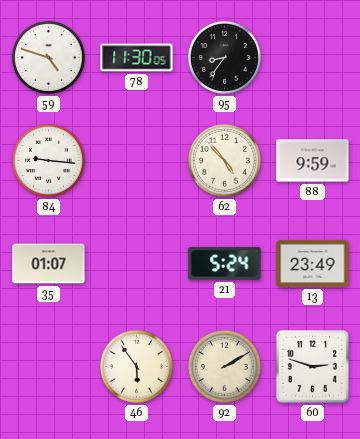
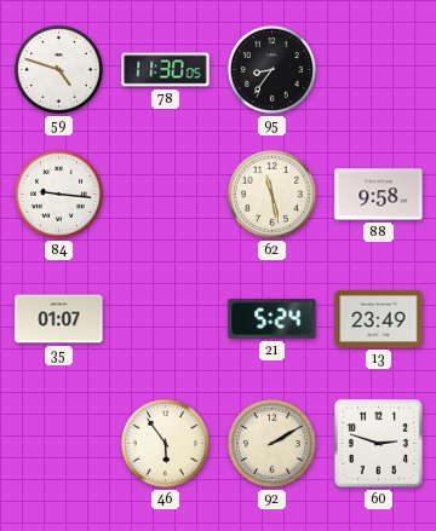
62: 4:53 -> 11:28 (271, 194)
88: 9:59 -> 9:58 (379, 195)
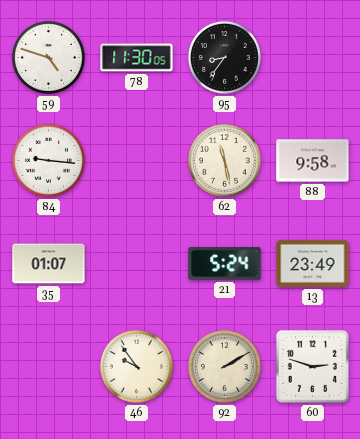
46: 5:54 -> 9:54 (136, 366)
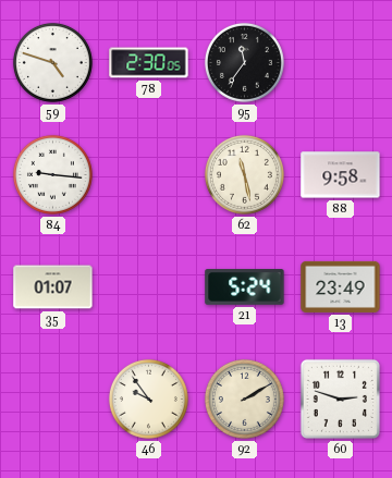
78: 11:30 -> 2:30 (149, 63)
95: 8:36 -> 11:36 (244, 62)
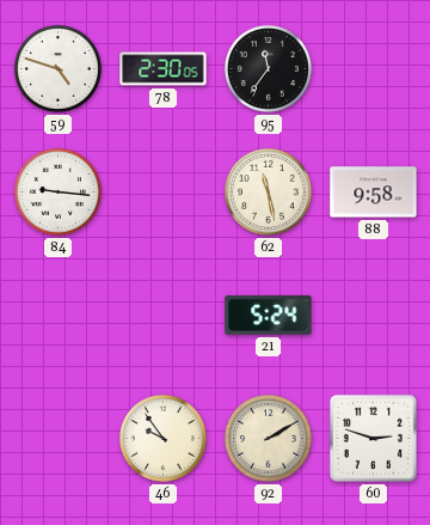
35: 01:07 -> none (53, 287)
13: 23:49 -> none (341, 286)
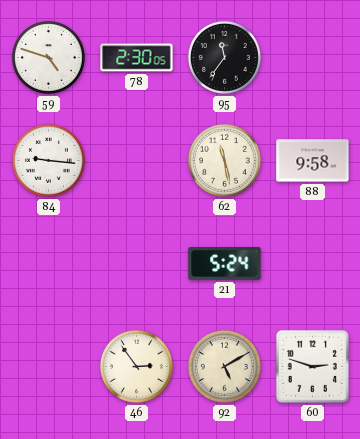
46: 9:54 -> 2:54 (136, 366)
92: 2:10 -> 5:10 (224, 366)
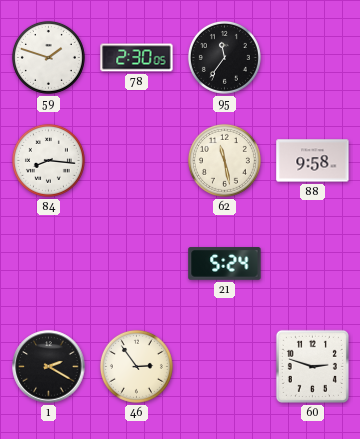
59: 4:48 -> 1:48 (48, 57)
84: 9:16 -> 8:16 (48, 160)
1: none -> 2:20 (49, 367)
92: 5:10 -> none (224, 366)
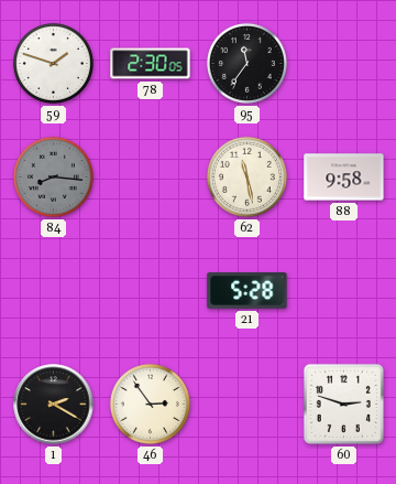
84 dial: white -> grey (53, 176)
21: 5:24 -> 5:28 (248, 291)
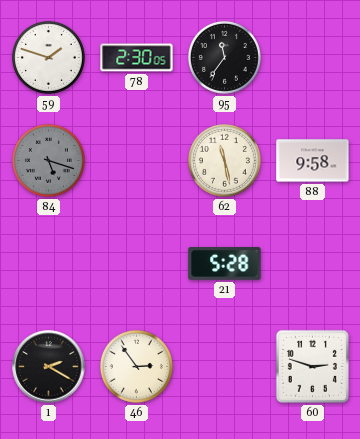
84: 8:16 -> 5:18 (48, 160)
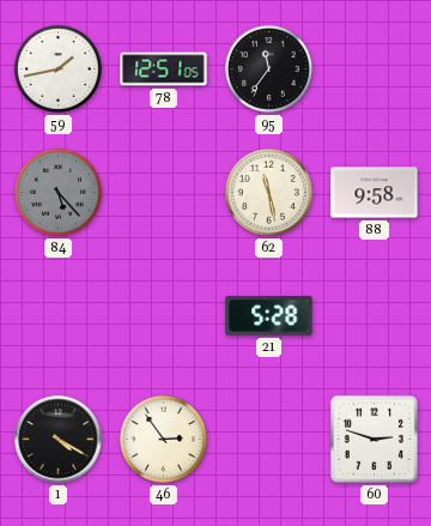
59: 1:48 -> 1:43 (57, 68)
78: 2:30 -> 12:51 (164, 69)
84: 5:18 -> 5:23 (57, 192)
1: 2:20 -> 4:20 (59, 440)
